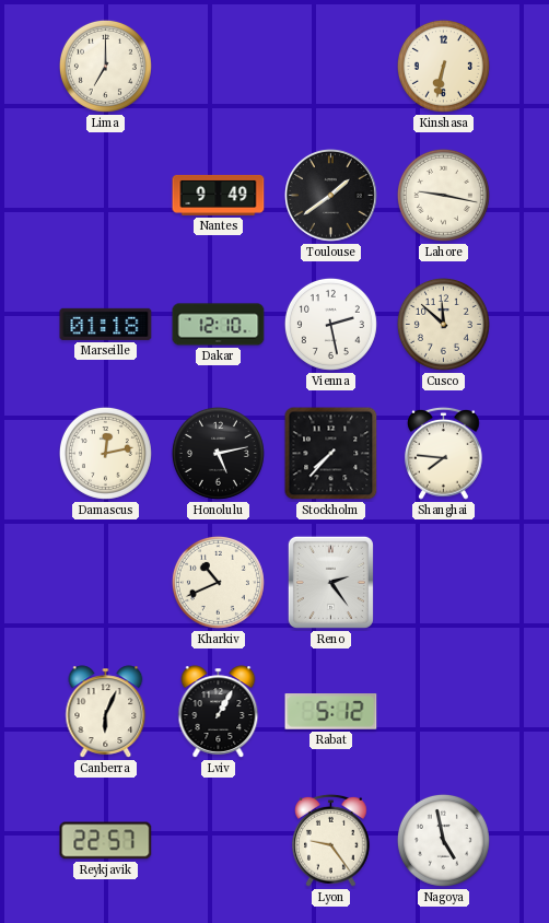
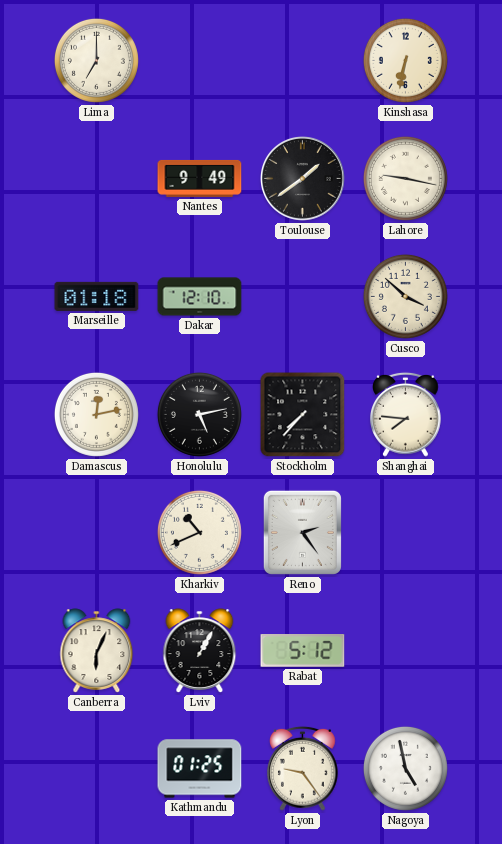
Vienna: 2:28 -> none (330, 324)
Cusco: 11:52 -> 3:52 (405, 296)
Reykjavik: 22:57 -> none (106, 841)
Kathmandu: none -> 01:25 (200, 769)
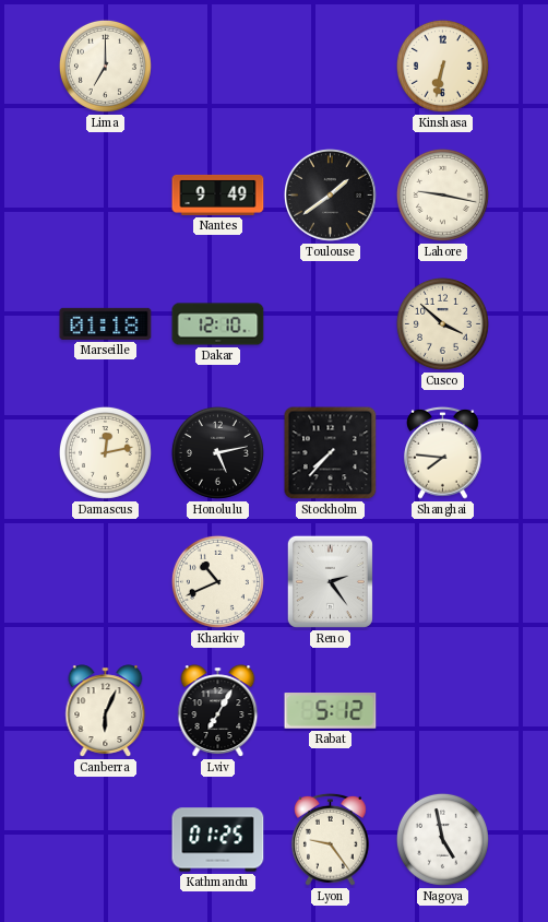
Lviv: 1:05 -> 7:05 (218, 711)
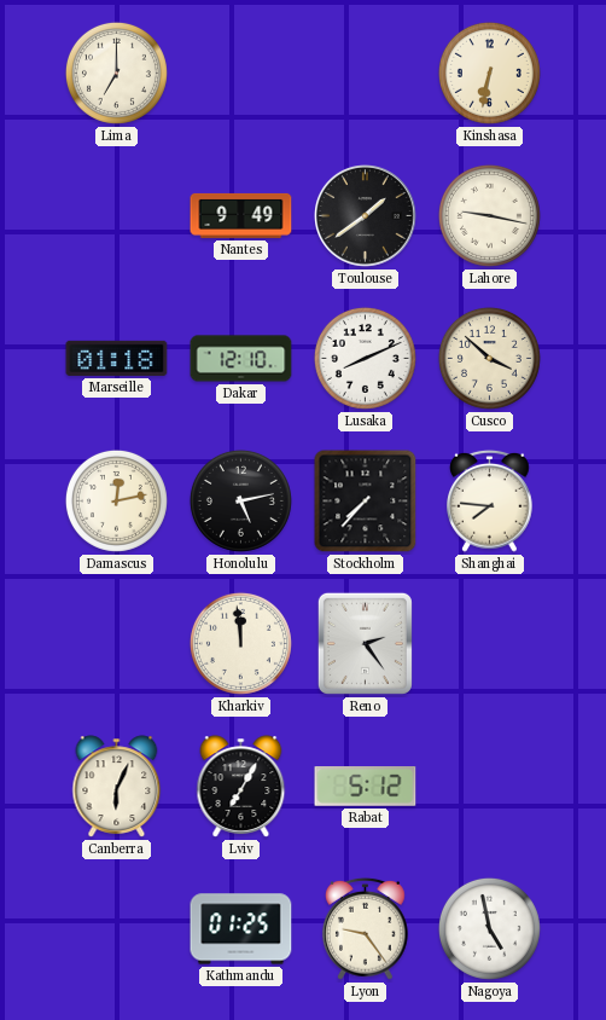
Lusaka: none -> 8:11 (365, 358)
Kharkiv: 10:41 -> 11:59 (240, 643)
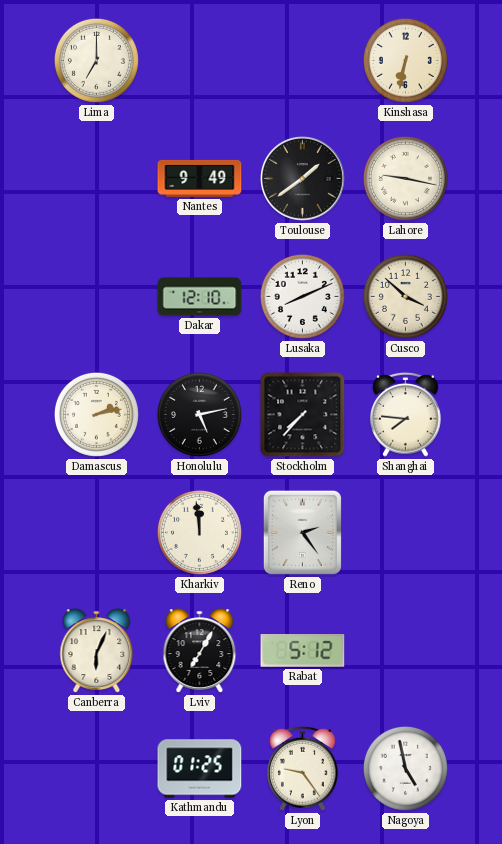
Marseille: 01:18 -> none (117, 358)
Damascus: 12:13 -> 2:13 (96, 414)
